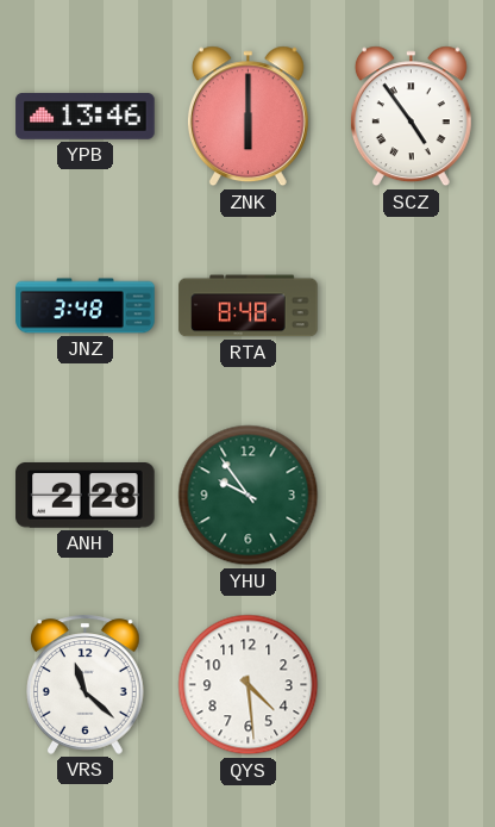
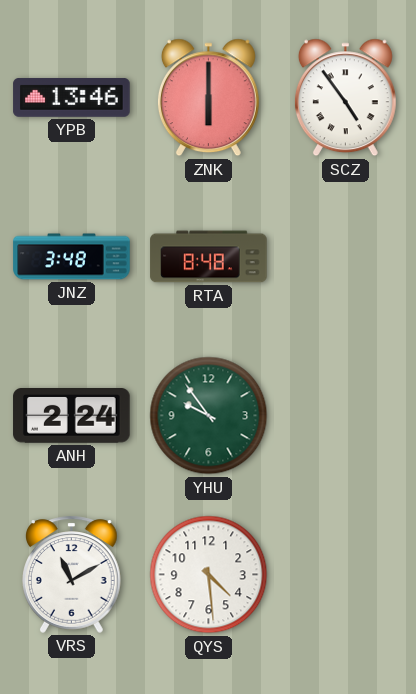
ANH: 2:28 -> 2:24 (72, 416)
VRS: 11:22 -> 11:10 (72, 574)
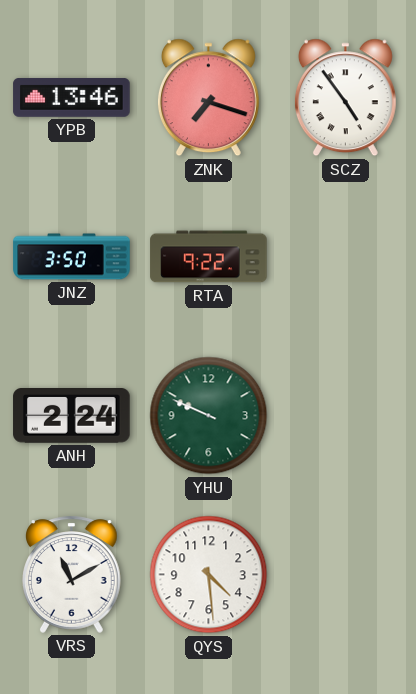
ZNK: 6:00 -> 7:18 (208, 98)
JNZ: 3:48 -> 3:50 (72, 257)
RTA: 8:48 -> 9:22 (209, 257)
YHU: 9:54 -> 9:49 (209, 416)
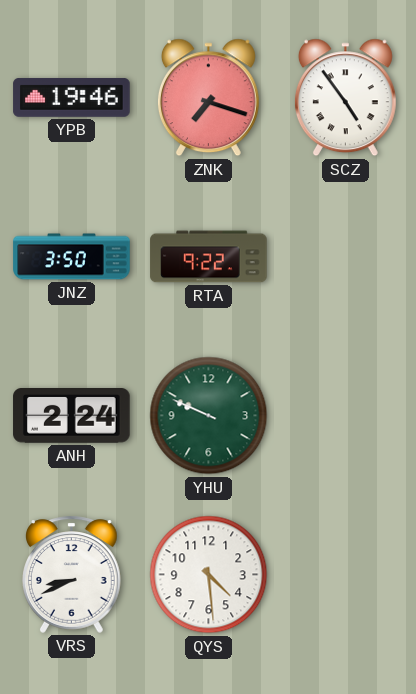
YPB: 13:46 -> 19:46 (72, 98)
VRS: 11:10 -> 8:41 (72, 574)
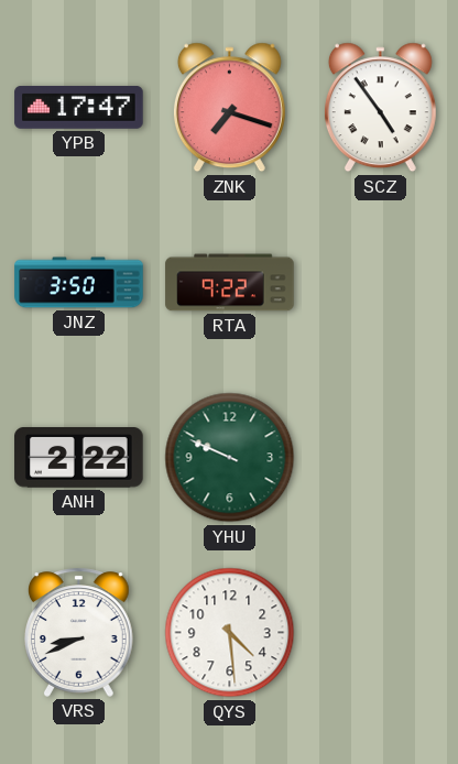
YPB: 19:46 -> 17:47 (79, 108)
ANH: 2:24 -> 2:22 (79, 458)
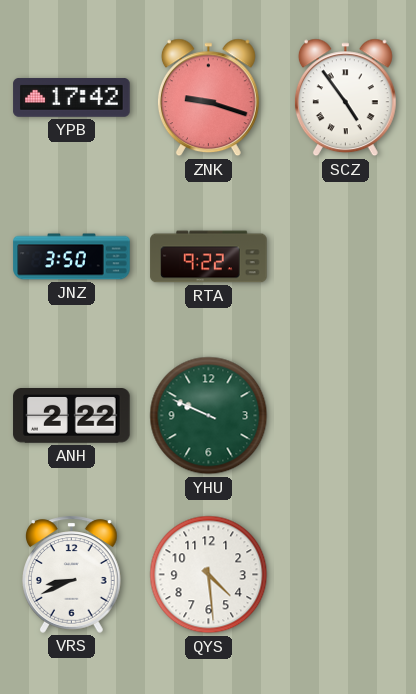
YPB: 17:47 -> 17:42 (72, 98)
ZNK: 7:18 -> 9:18 (208, 98)
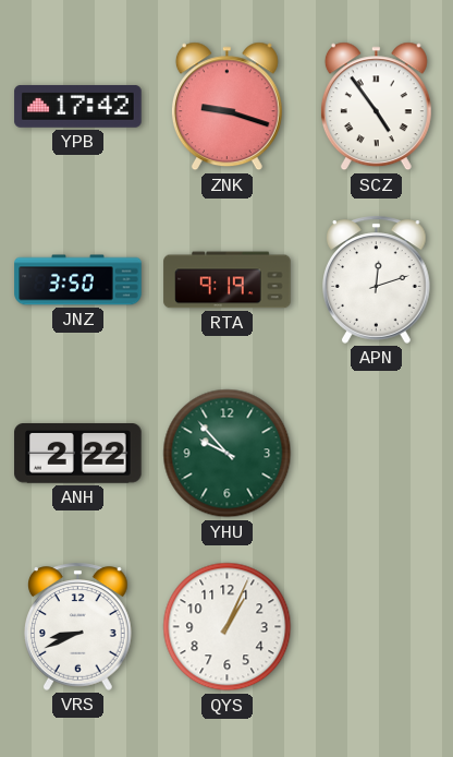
RTA: 9:22 -> 9:19 (228, 280)
APN: none -> 12:12 (377, 279)
YHU: 9:49 -> 9:53 (228, 454)
QYS: 4:29 -> 1:04 (228, 627)
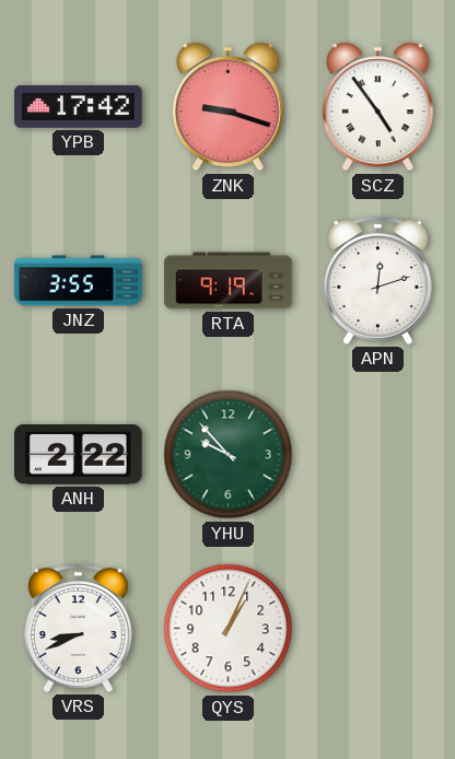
JNZ: 3:50 -> 3:55 (79, 281)
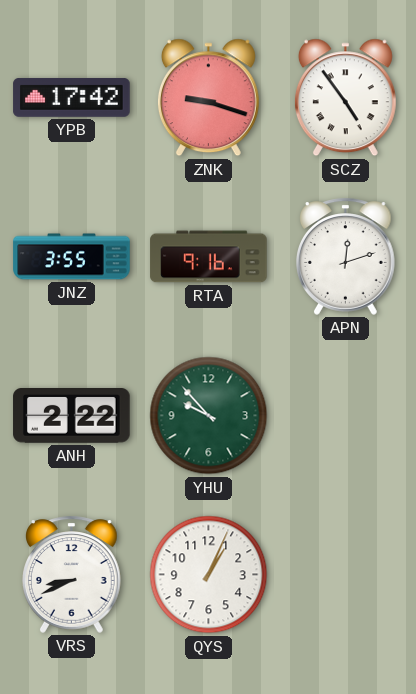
RTA: 9:19 -> 9:16 (209, 257)
